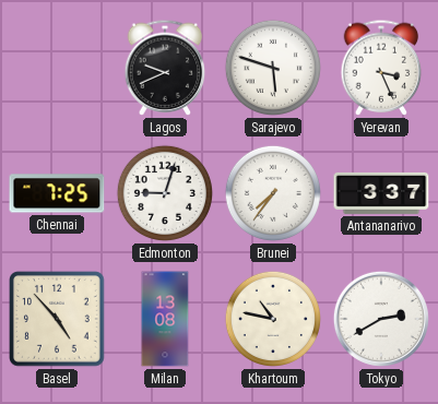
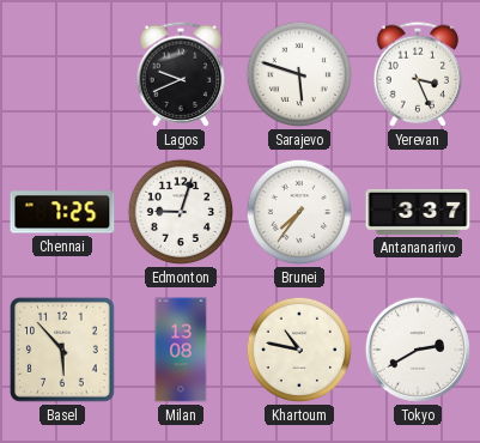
Basel: 4:53 -> 5:53 (62, 350)
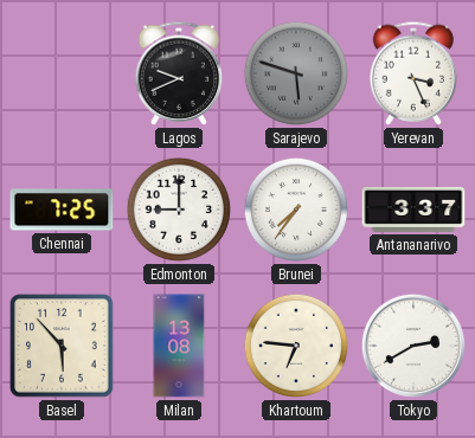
Sarajevo dial: white -> grey (296, 73)
Edmonton: 9:03 -> 9:00 (179, 210)
Khartoum: 10:47 -> 6:46 (296, 346)
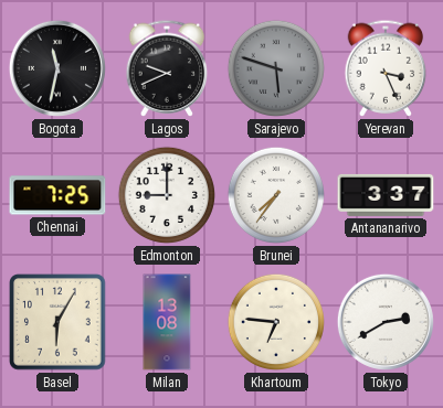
Bogota: none -> 11:32 (57, 68)
Basel: 5:53 -> 6:05 (57, 322)
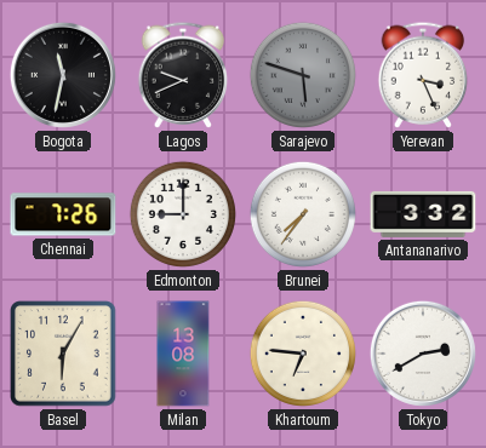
Chennai: 7:25 -> 7:26 (63, 214)
Antananarivo: 3:37 -> 3:32 (423, 214)
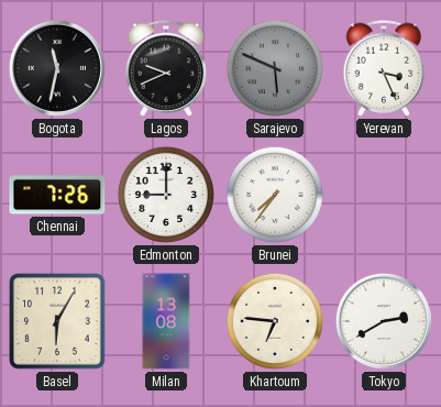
Sarajevo: 5:48 -> 5:49 (275, 68)
Antananarivo: 3:32 -> none (423, 214)
